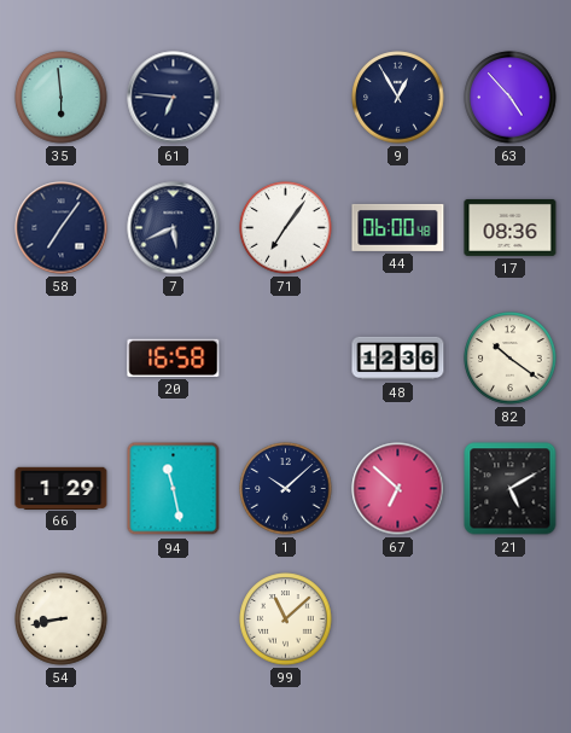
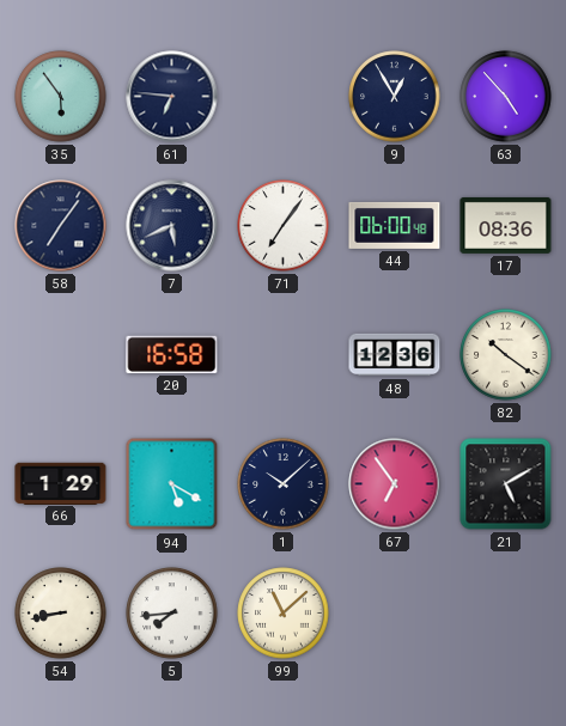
35: 5:59 -> 5:54 (61, 97)
94: 11:28 -> 5:20 (172, 484)
67: 6:52 -> 6:54 (395, 484)
5: none -> 7:44 (172, 614)
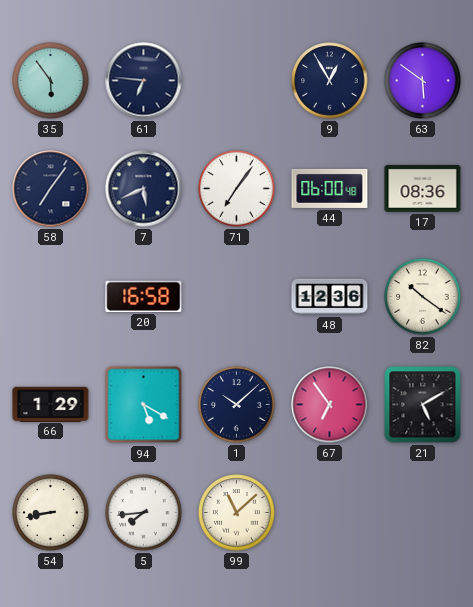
63: 4:53 -> 5:51 (423, 81)
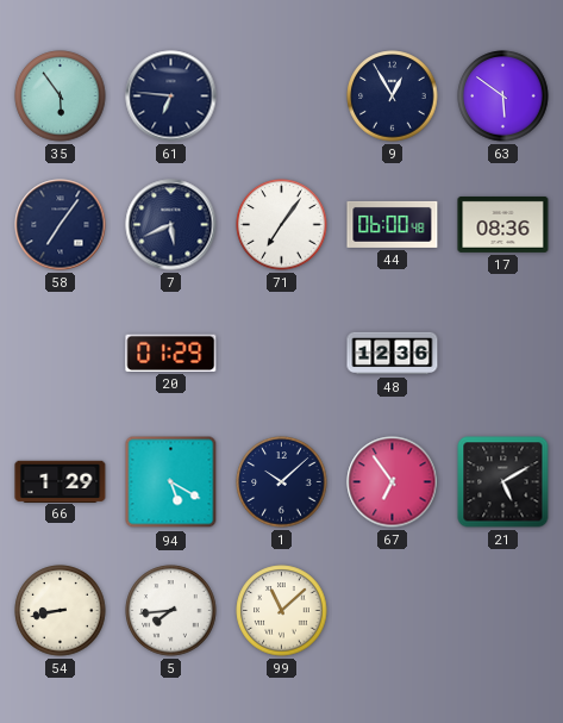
20: 16:58 -> 01:29 (171, 353)
82: 10:21 -> none (423, 297)
